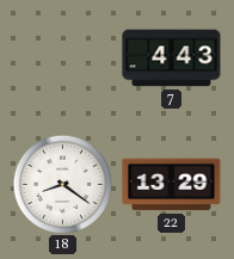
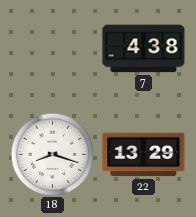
7: 4:43 -> 4:38 (144, 49)
18: 8:21 -> 8:18 (52, 154)
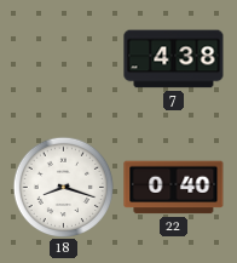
22: 13:29 -> 0:40 (174, 188)
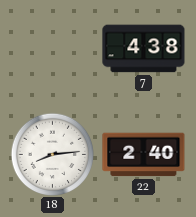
18: 8:18 -> 8:14 (52, 154)
22: 0:40 -> 2:40 (144, 155)
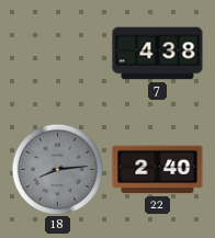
18 dial: white -> grey (57, 169)
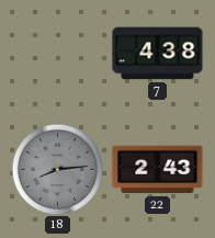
22: 2:40 -> 2:43 (158, 170)
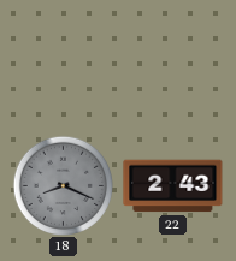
7: 4:38 -> none (158, 54)
18: 8:14 -> 8:19 (63, 185)
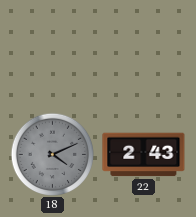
18: 8:19 -> 4:11 (52, 154)
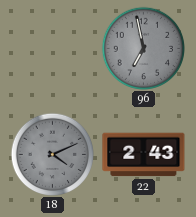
96: none -> 6:58 (143, 48)
